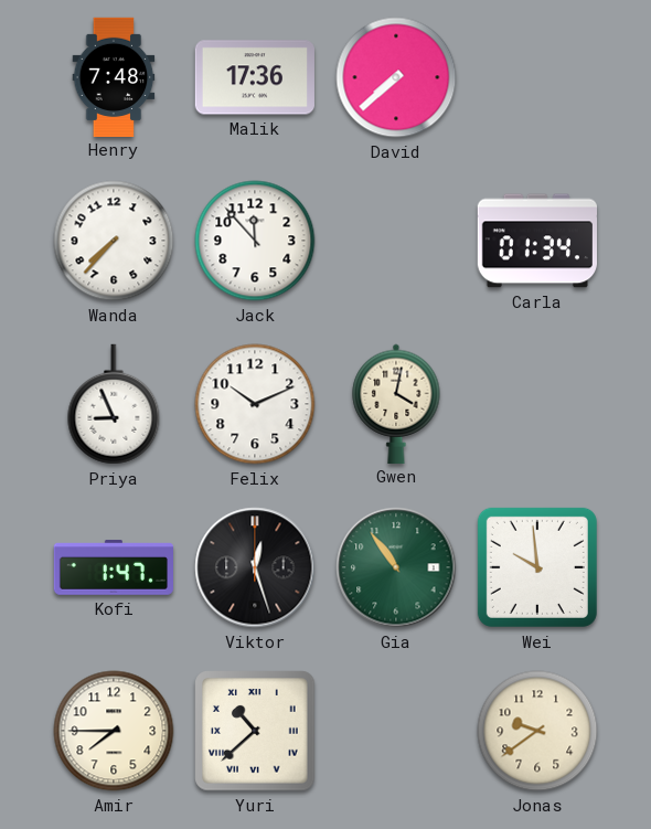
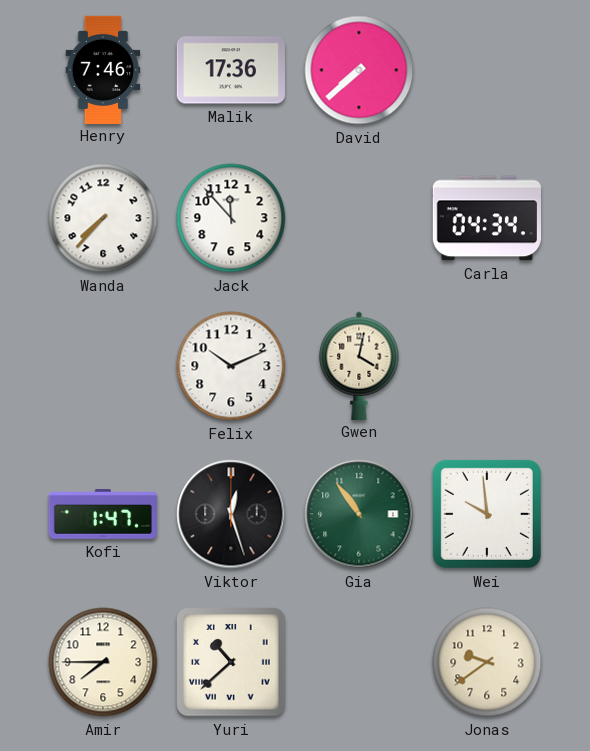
Henry: 7:48 -> 7:46 (103, 69)
Carla: 01:34 -> 04:34 (486, 218)
Priya: 8:56 -> none (114, 404)
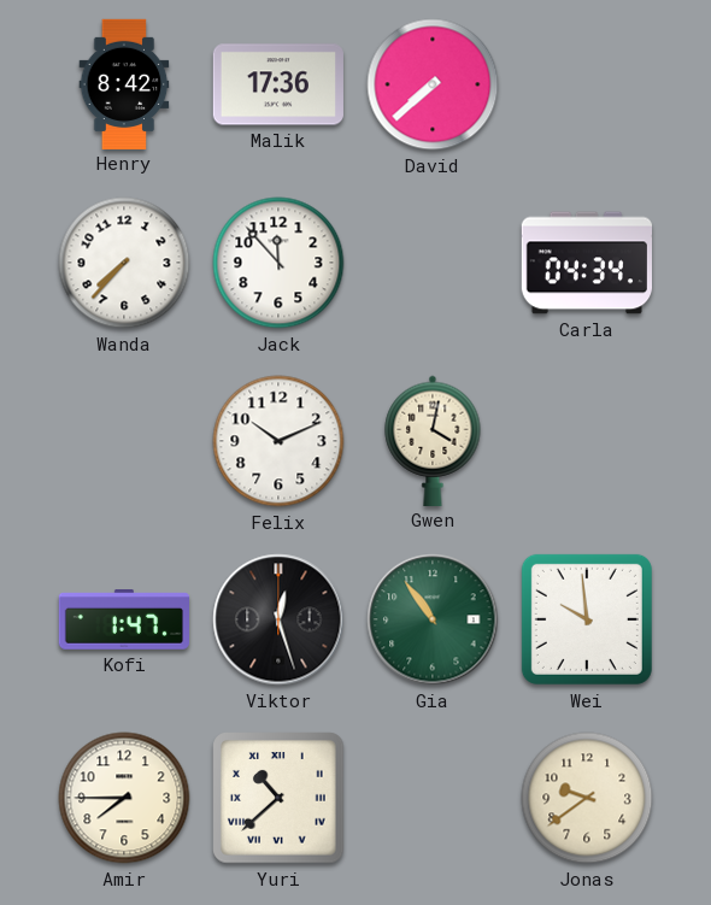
Henry: 7:46 -> 8:42 (124, 83)
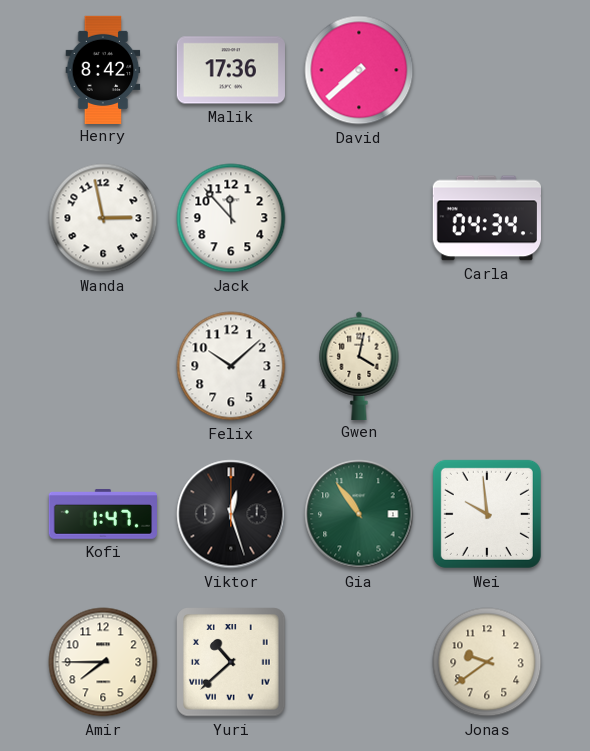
Wanda: 7:37 -> 2:58 (103, 218)
Felix: 10:11 -> 10:08 (231, 366)
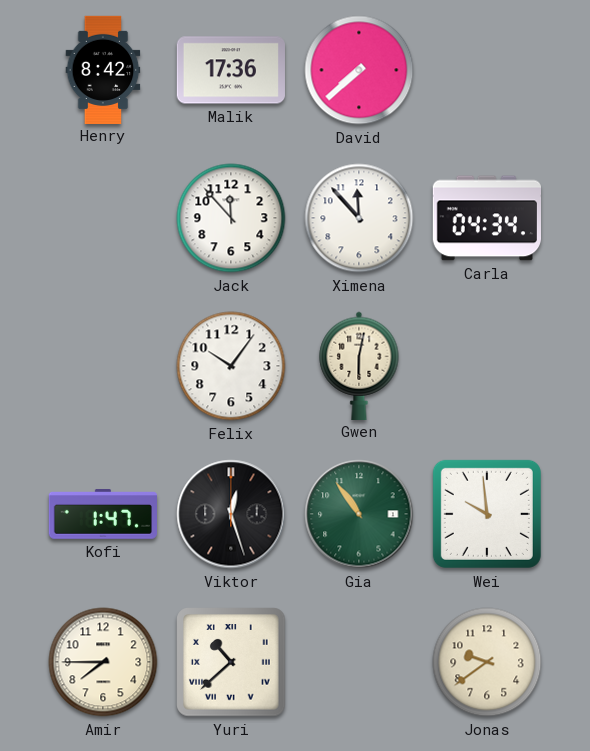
Wanda: 2:58 -> none (103, 218)
Ximena: none -> 11:53 (359, 218)
Felix: 10:08 -> 10:06 (231, 366)
Gwen: 4:02 -> 6:02 (359, 365)
